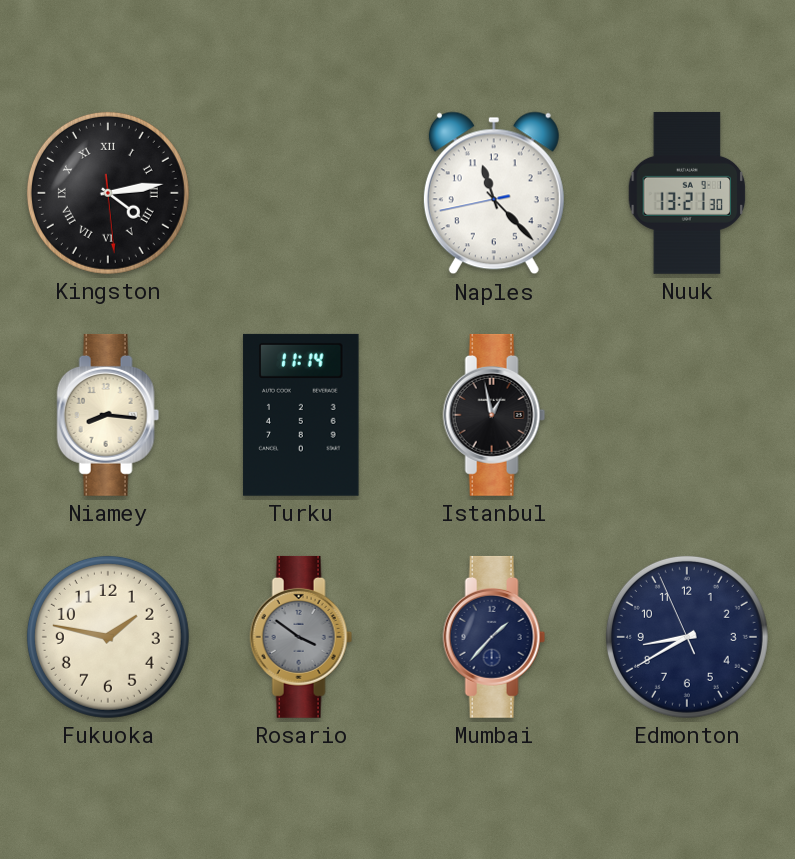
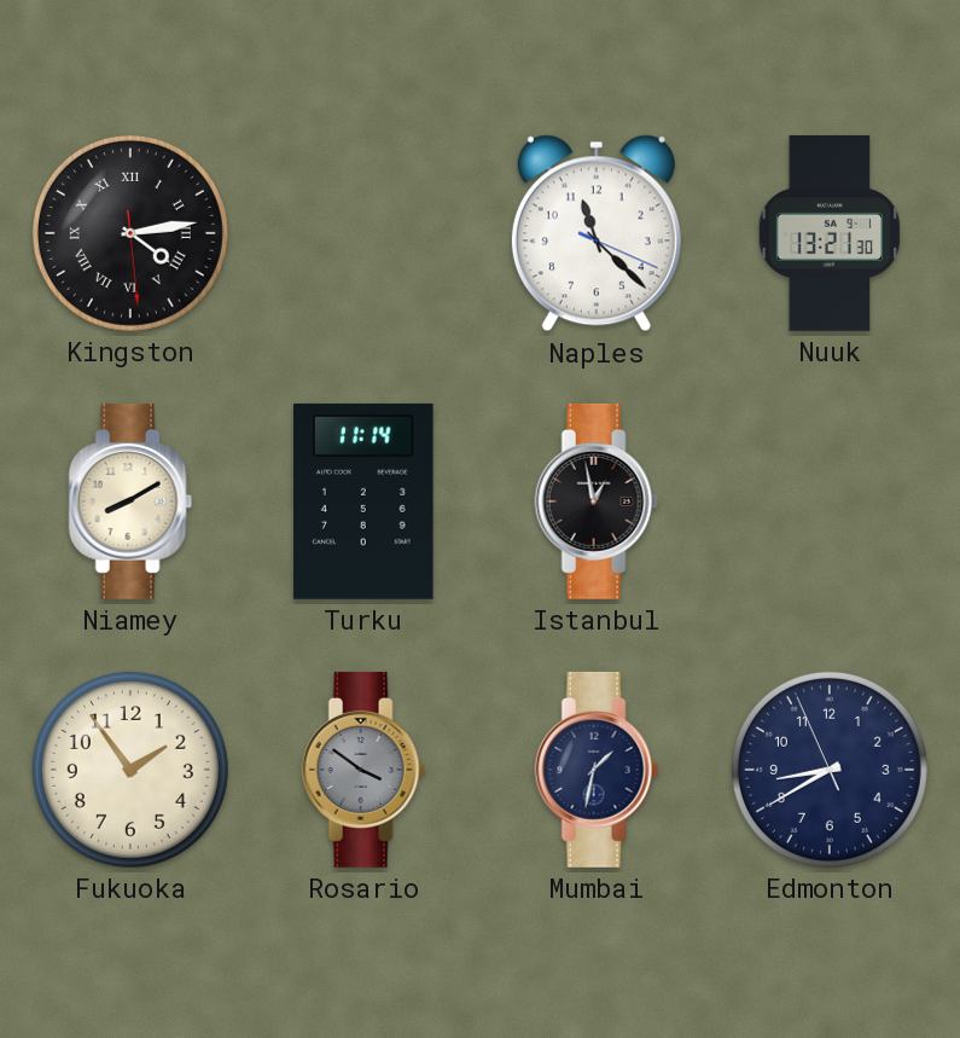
Naples: 11:22:43 -> 11:22:19 (597, 233)
Niamey: 8:16 -> 8:10 (130, 501)
Fukuoka: 1:47 -> 1:54 (130, 770)
Mumbai: 1:37 -> 1:32 (597, 770)
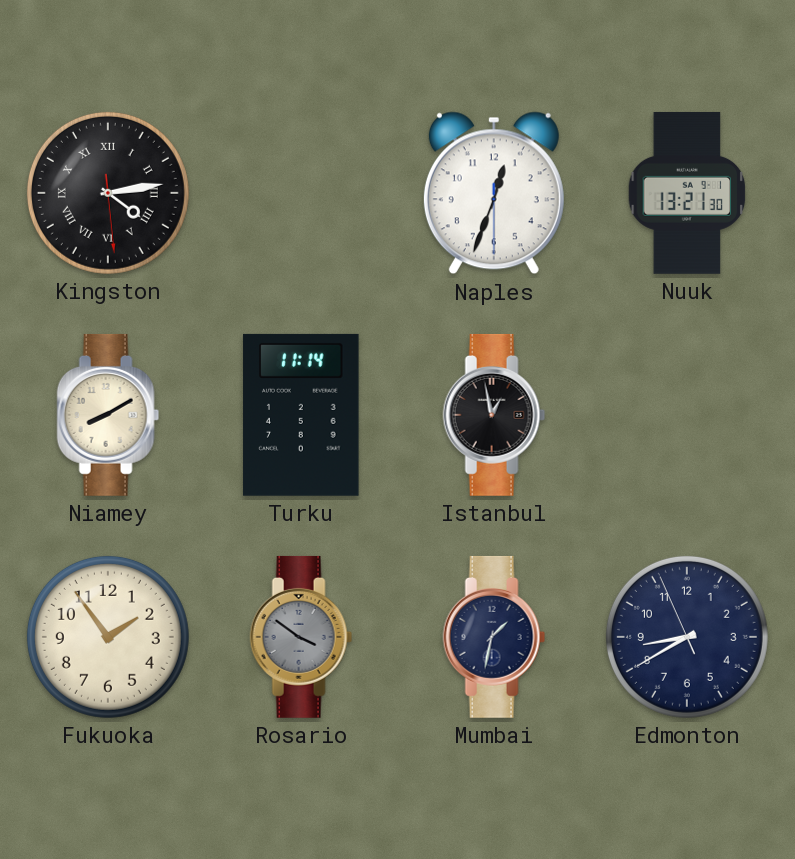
Naples: 11:22 -> 12:33 (494, 193)
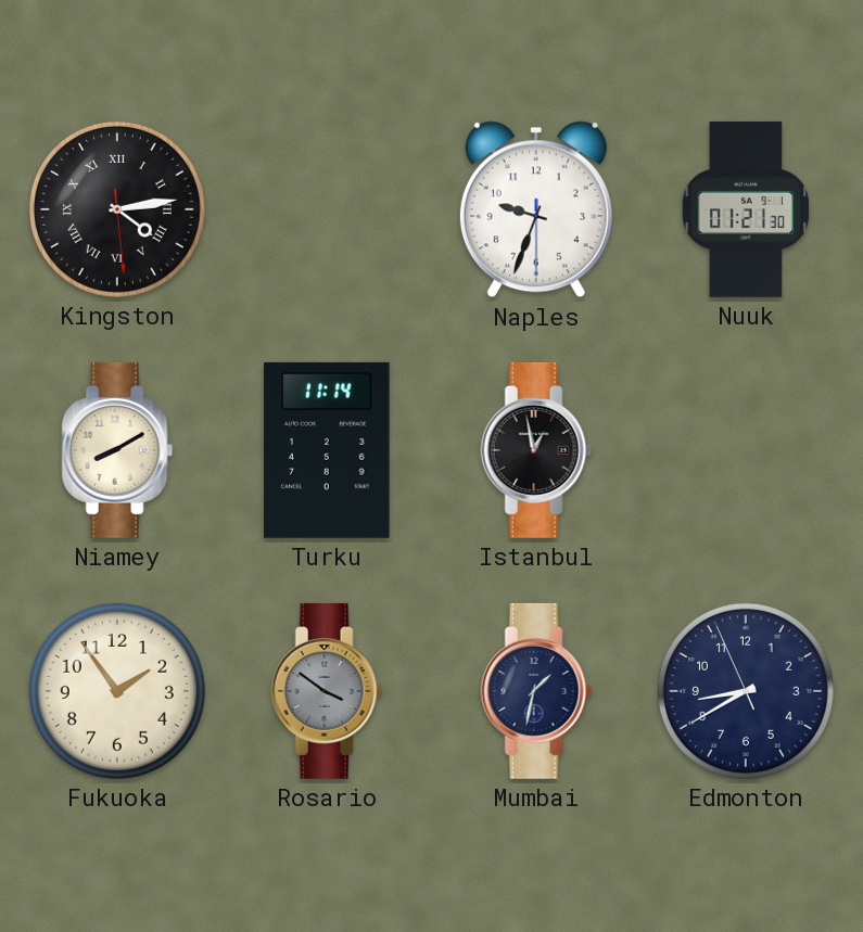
Naples: 12:33 -> 9:33 (536, 209)
Nuuk: 13:21 -> 01:21 (746, 209)
